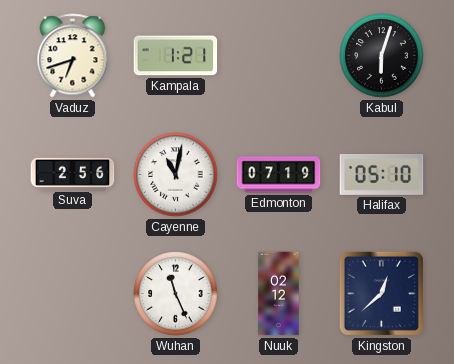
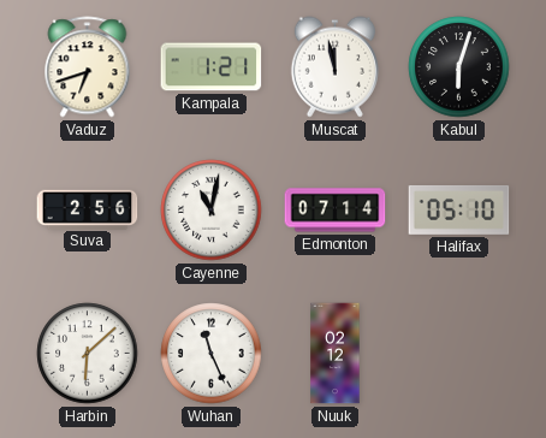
Muscat: none -> 11:58 (334, 67)
Edmonton: 07:19 -> 07:14 (336, 211)
Harbin: none -> 6:08 (88, 354)
Kingston: 12:38 -> none (381, 293)
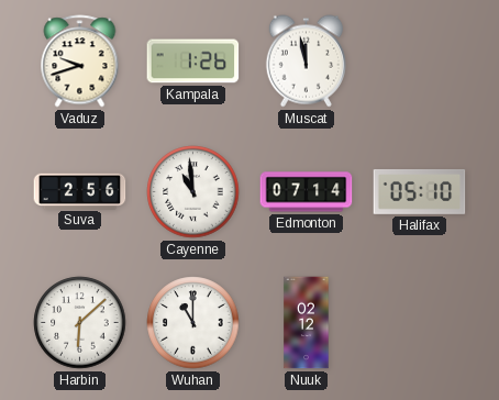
Vaduz: 6:42 -> 9:42 (80, 62)
Kampala: 1:21 -> 1:26 (193, 62)
Kabul: 6:03 -> none (459, 67)
Cayenne: 11:02 -> 10:59 (193, 192)
Wuhan: 11:26 -> 11:00 (193, 323)
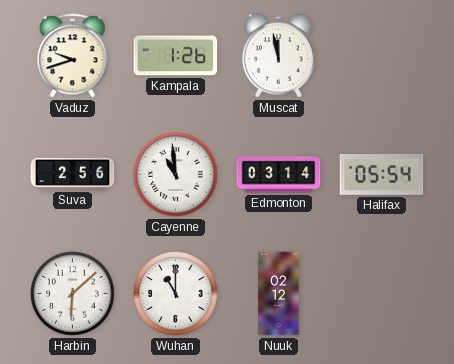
Edmonton: 07:14 -> 03:14 (279, 175)
Halifax: 05:10 -> 05:54 (382, 174)
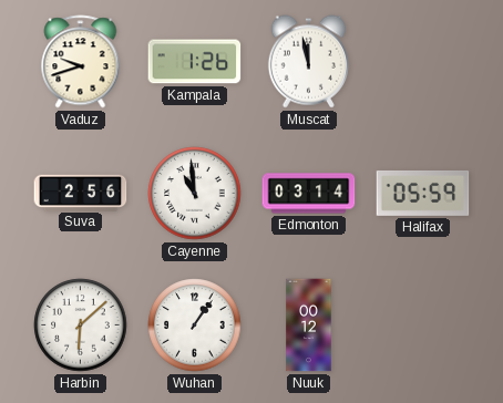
Halifax: 05:54 -> 05:59 (423, 193)
Wuhan: 11:00 -> 1:06 (195, 325)
Nuuk: 02:12 -> 00:12 (309, 325)
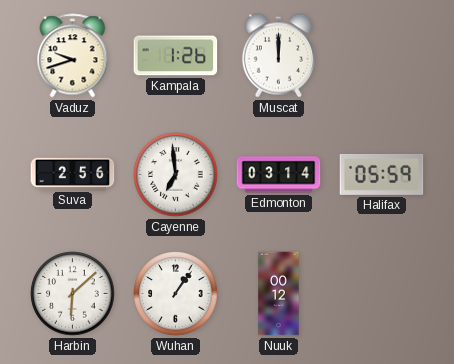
Muscat: 11:58 -> 12:00 (278, 56)
Cayenne: 10:59 -> 6:59 (176, 175)
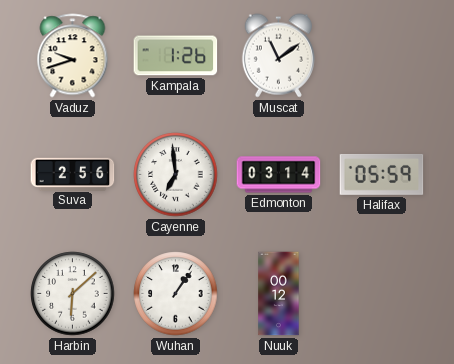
Muscat: 12:00 -> 11:09 (278, 56)
